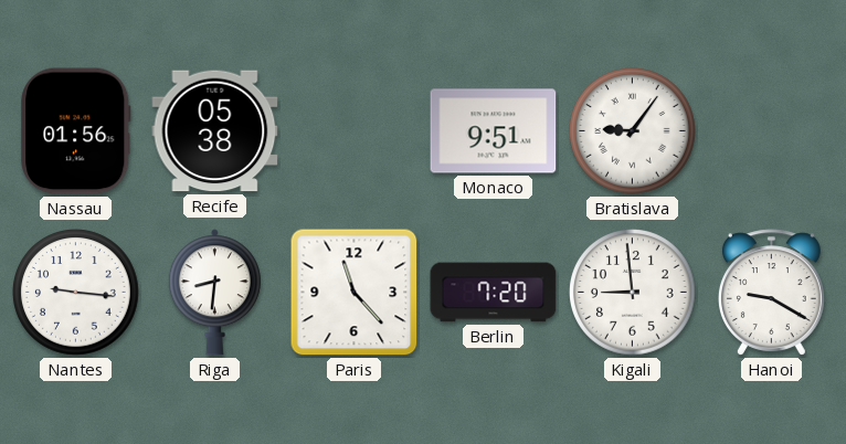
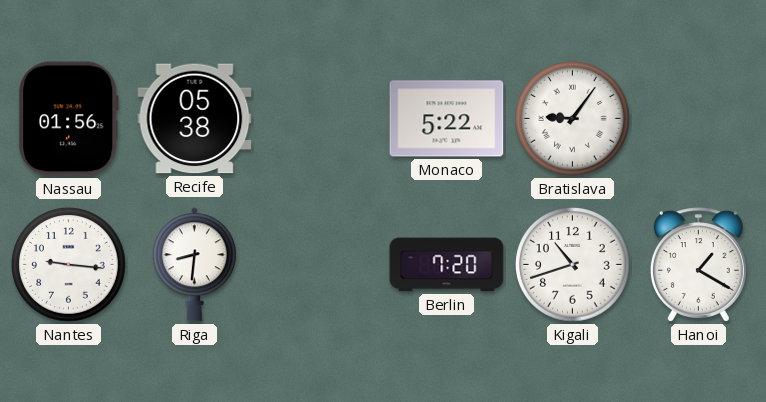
Monaco: 9:51 -> 5:22 (447, 119)
Paris: 11:23 -> none (355, 293)
Kigali: 8:59 -> 10:42 (573, 265)
Hanoi: 9:20 -> 1:20 (698, 265)
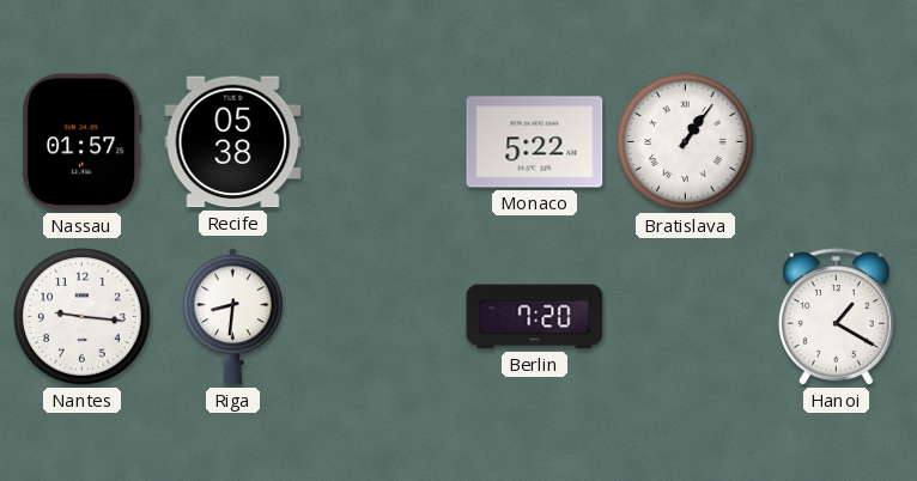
Nassau: 01:56 -> 01:57 (83, 142)
Bratislava: 9:06 -> 1:06 (686, 142)
Kigali: 10:42 -> none (573, 265)
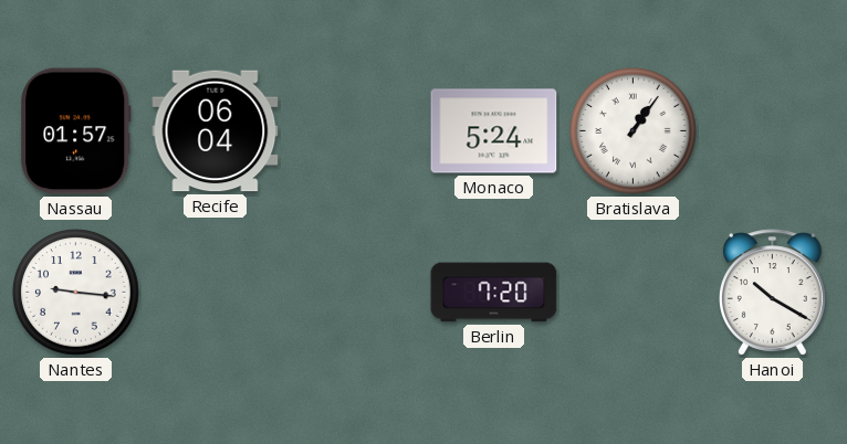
Recife: 05:38 -> 06:04 (216, 131)
Monaco: 5:22 -> 5:24 (494, 131)
Riga: 8:31 -> none (232, 317)
Hanoi: 1:20 -> 10:20 (772, 293)
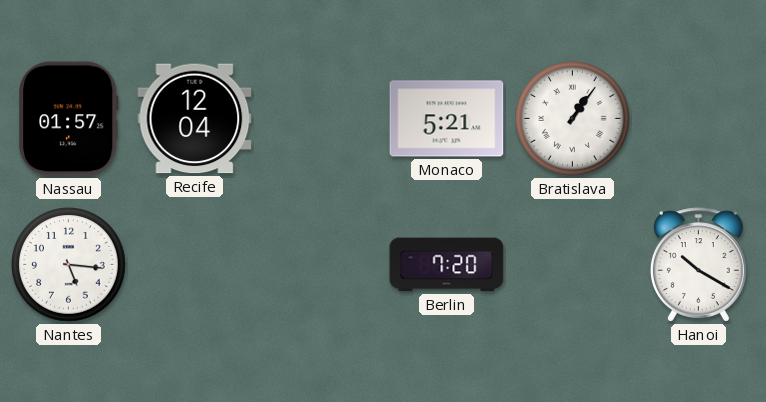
Recife: 06:04 -> 12:04 (195, 119)
Monaco: 5:24 -> 5:21 (447, 119)
Nantes: 9:16 -> 5:16 (69, 265)
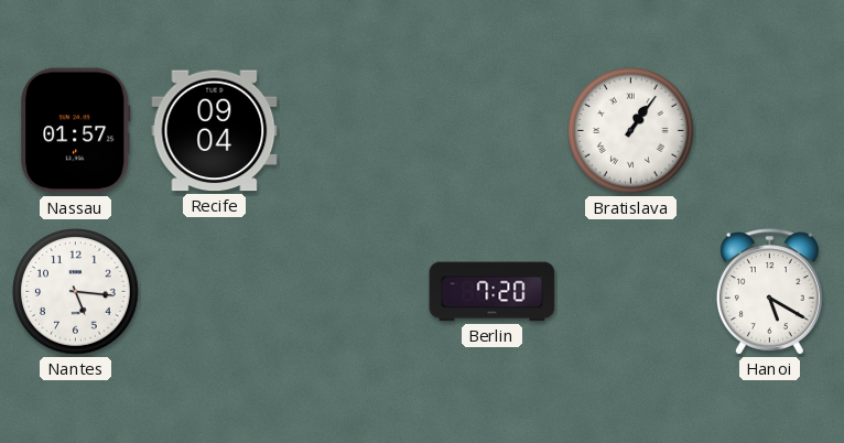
Recife: 12:04 -> 09:04 (215, 131)
Monaco: 5:21 -> none (447, 119)
Hanoi: 10:20 -> 5:20 (769, 292)
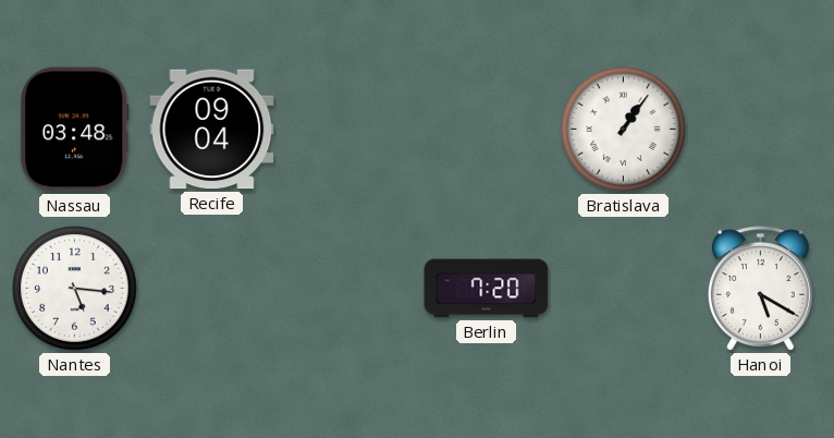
Nassau: 01:57 -> 03:48 (75, 130)
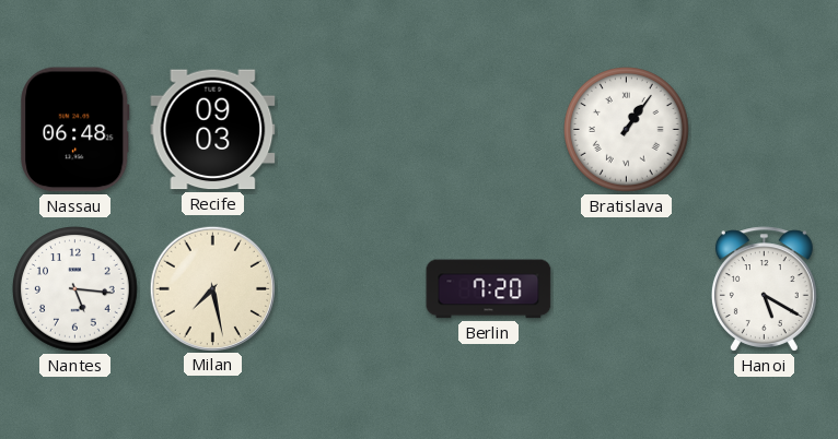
Nassau: 03:48 -> 06:48 (75, 130)
Recife: 09:04 -> 09:03 (213, 130)
Milan: none -> 7:28 (212, 288)
